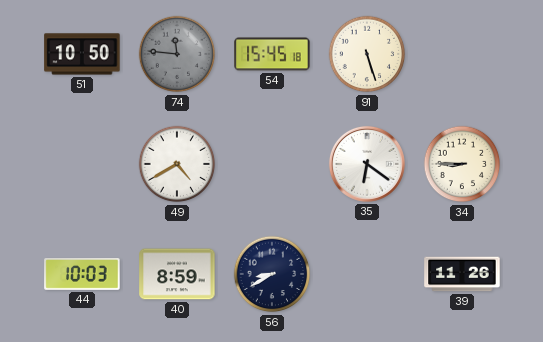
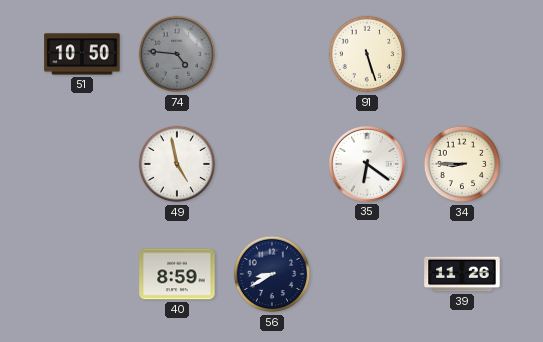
74: 11:46 -> 4:46 (177, 54)
54: 15:45 -> none (272, 54)
49: 4:40 -> 4:58 (177, 164)
44: 10:03 -> none (82, 275)
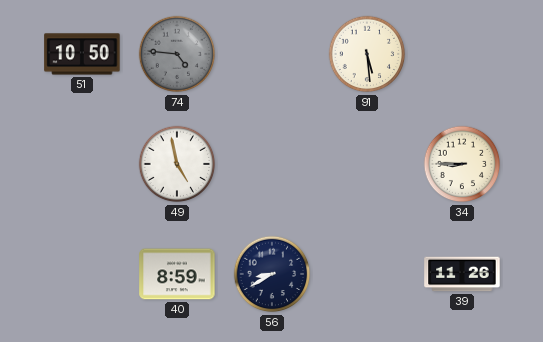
91: 5:27 -> 5:29 (367, 54)
35: 6:21 -> none (367, 164)
